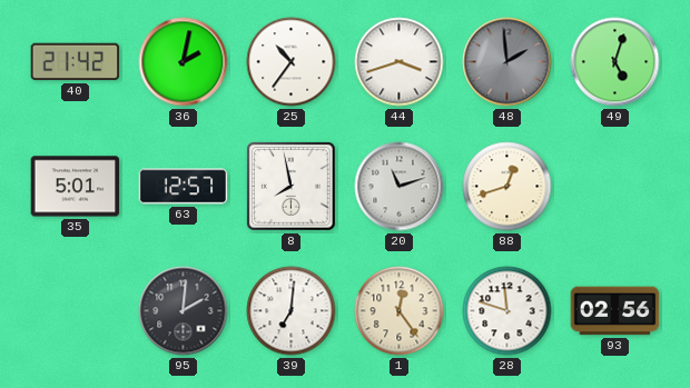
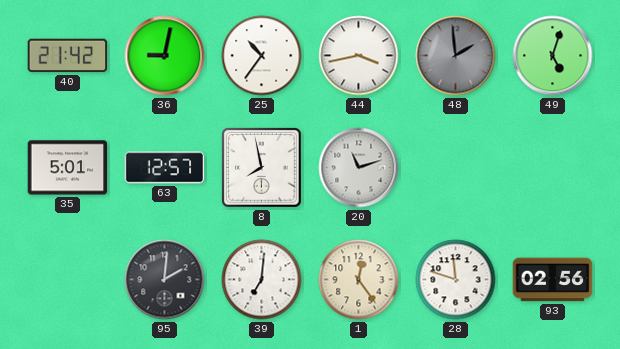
36: 2:02 -> 9:02 (165, 56)
44: 3:42 -> 3:43 (359, 56)
88: 12:42 -> none (507, 187)
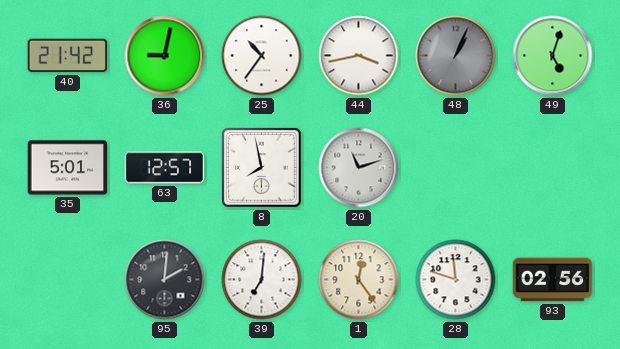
48: 1:59 -> 1:04 (456, 56)
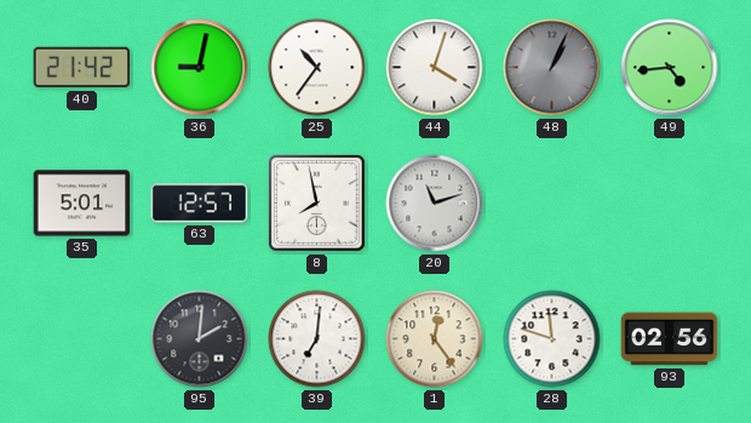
44: 3:43 -> 4:03 (435, 68)
49: 5:03 -> 4:44 (670, 68)
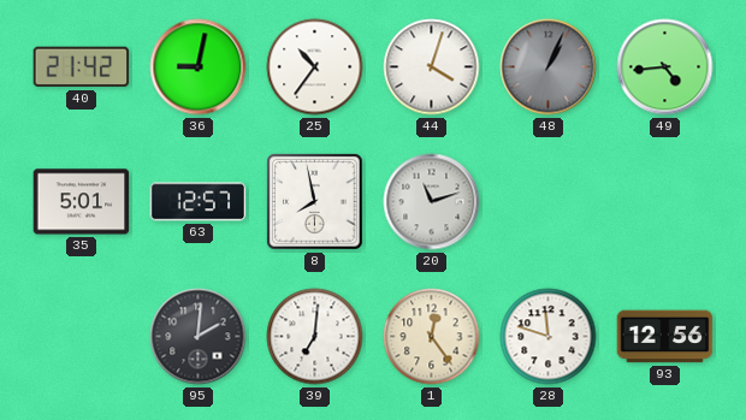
93: 02:56 -> 12:56 (665, 337)
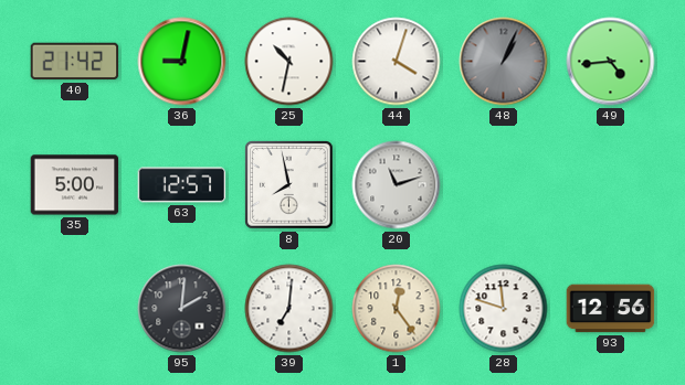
25: 10:36 -> 10:32 (289, 62)
35: 5:01 -> 5:00 (75, 185)
